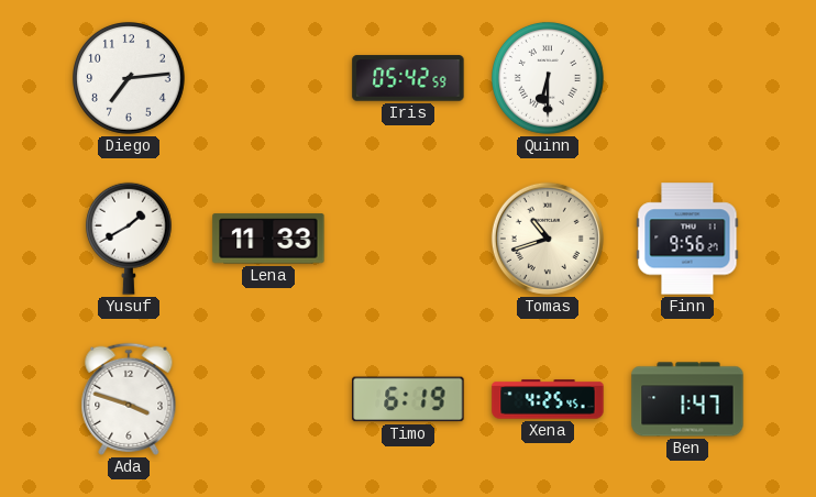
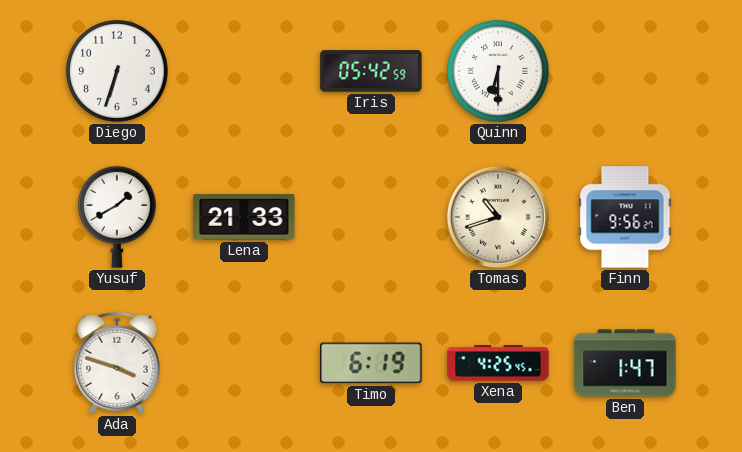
Diego: 7:14 -> 6:33 (118, 72)
Lena: 11:33 -> 21:33 (244, 217)
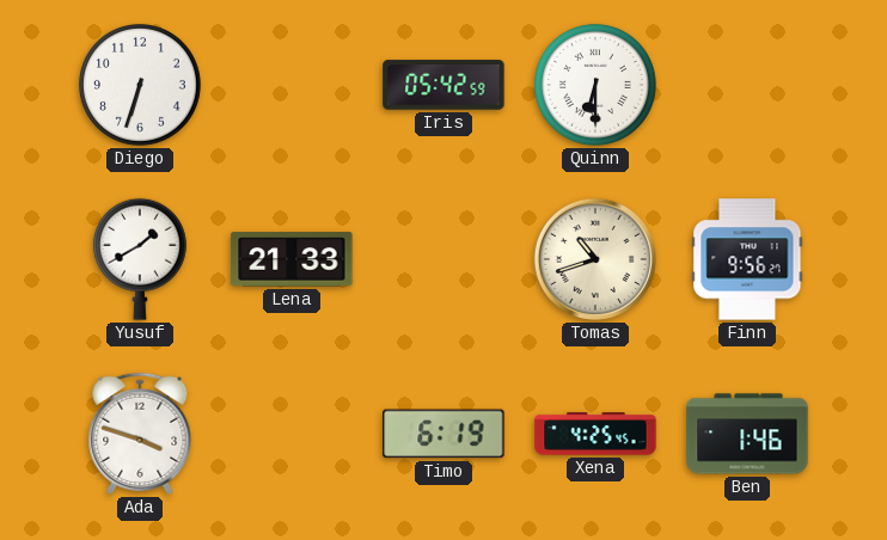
Ben: 1:47 -> 1:46 (747, 434)
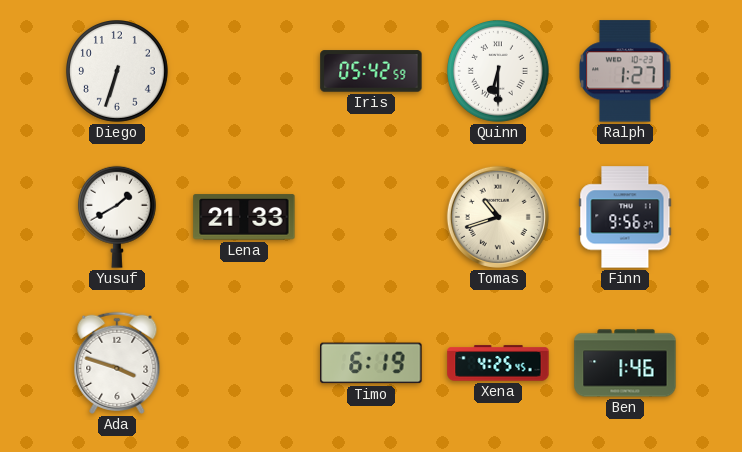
Ralph: none -> 1:27 (625, 71)
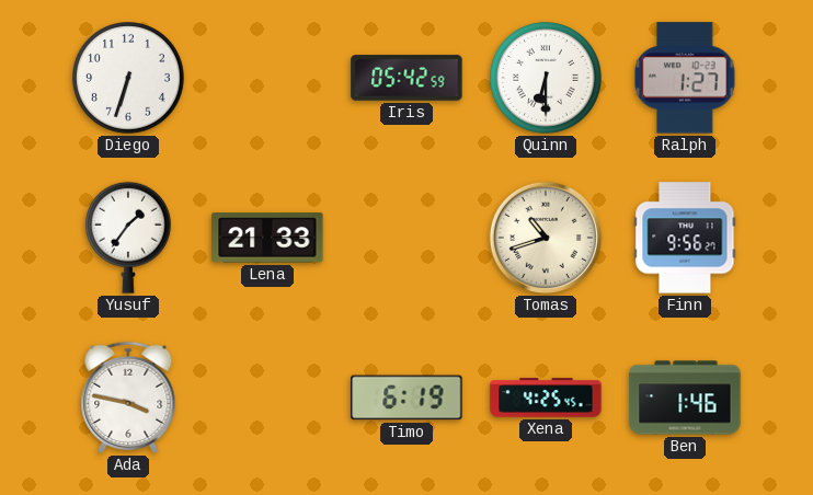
Yusuf: 1:40 -> 1:36 (128, 238)
Ada: 3:48 -> 3:47 (128, 398)
